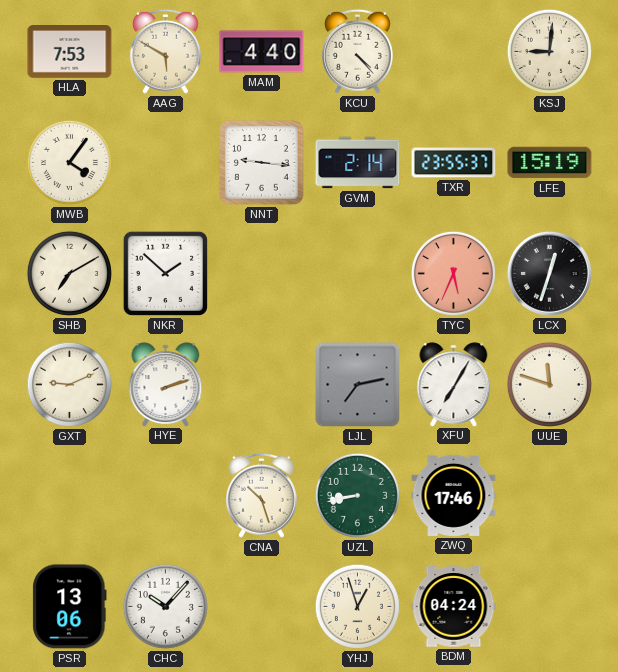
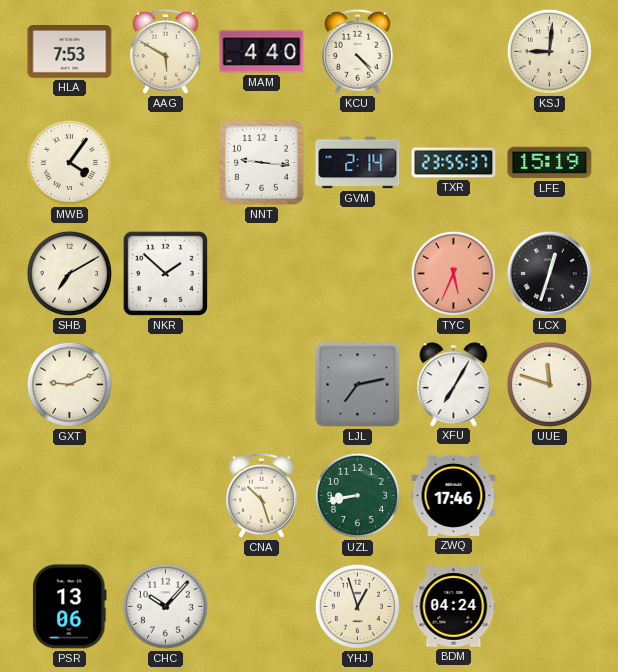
HYE: 2:12 -> none (166, 384)
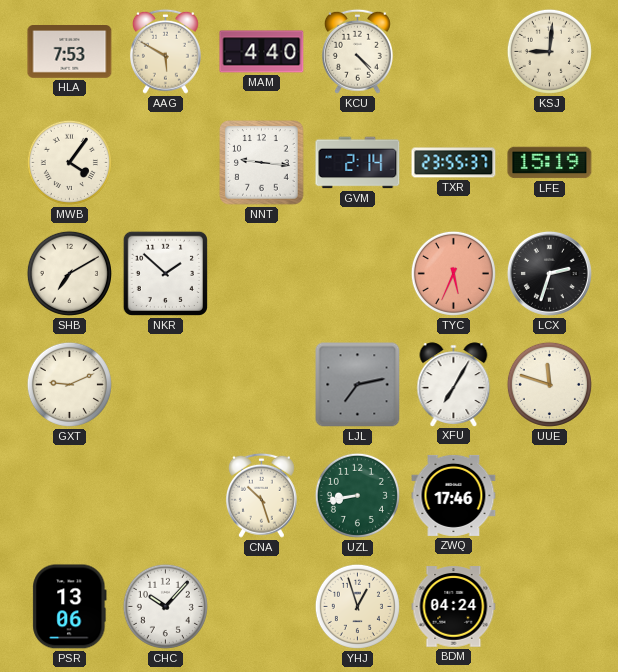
LCX: 12:33 -> 2:33 (549, 273)
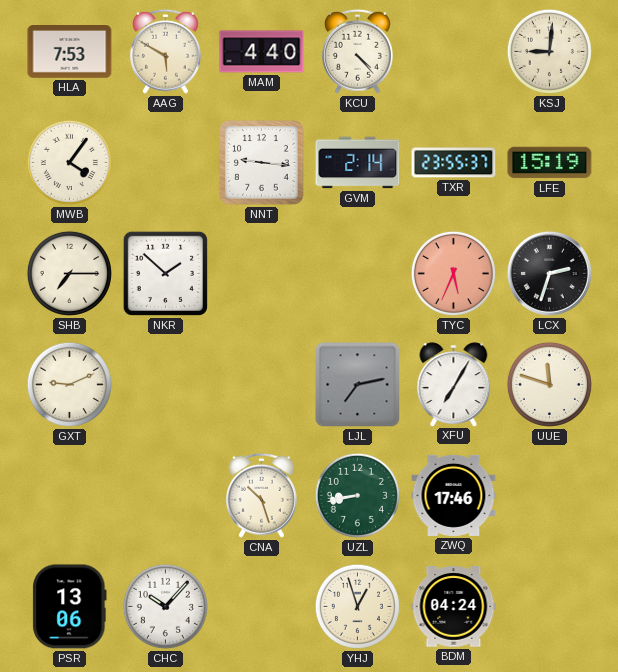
SHB: 7:10 -> 7:15 (69, 273)
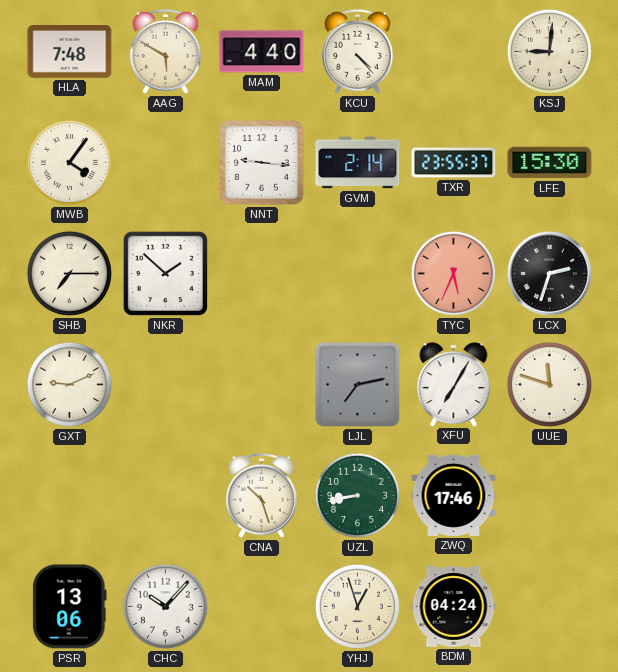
HLA: 7:53 -> 7:48 (70, 52)
LFE: 15:19 -> 15:30 (550, 163)
